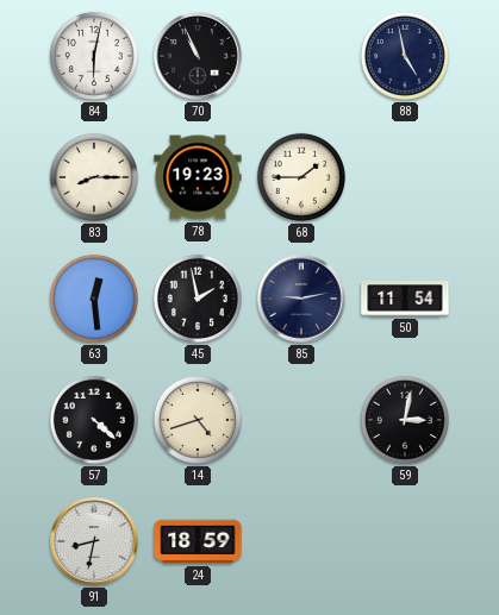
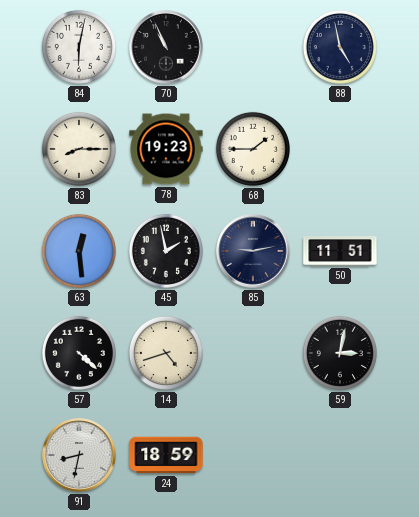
50: 11:54 -> 11:51 (340, 251)
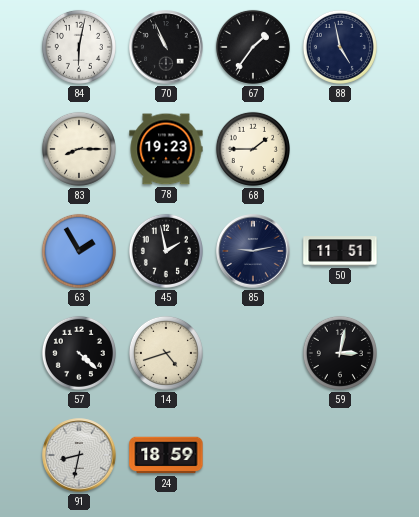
67: none -> 1:36 (253, 47)
63: 12:29 -> 1:55 (79, 251)
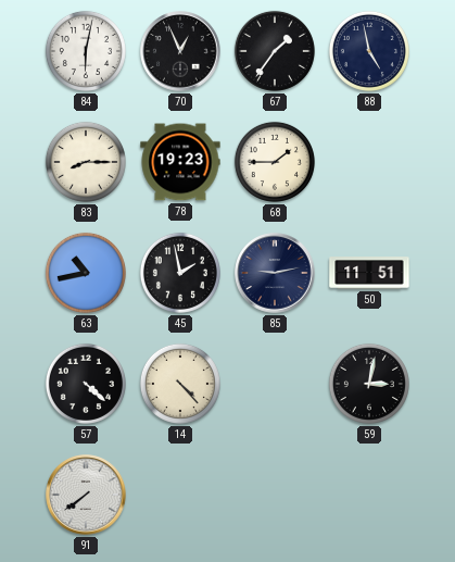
70: 10:56 -> 12:56 (180, 51)
63: 1:55 -> 10:43 (86, 273)
14: 4:42 -> 4:23 (180, 384)
91: 8:32 -> 7:39 (86, 495)
24: 18:59 -> none (166, 455)
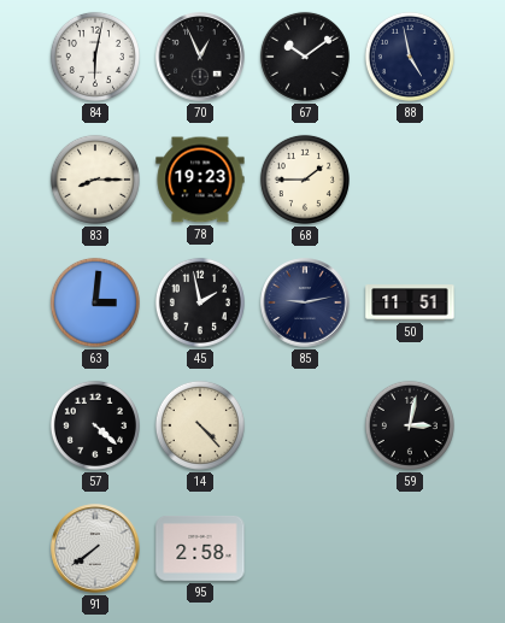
67: 1:36 -> 10:09 (305, 57)
63: 10:43 -> 3:01 (95, 302)
95: none -> 2:58 (200, 548)
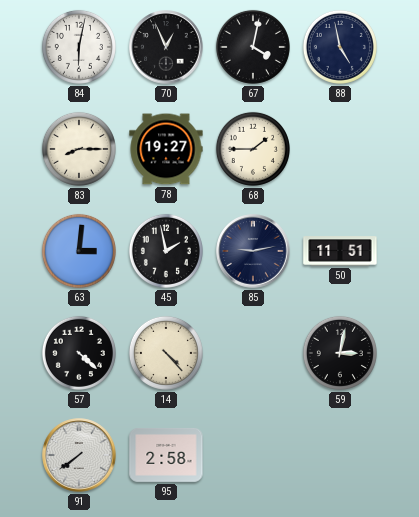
67: 10:09 -> 4:02 (253, 47)
78: 19:23 -> 19:27 (166, 149)
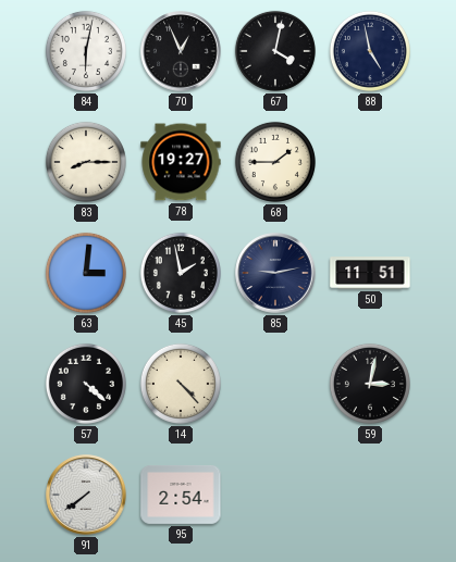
95: 2:58 -> 2:54 (181, 495)
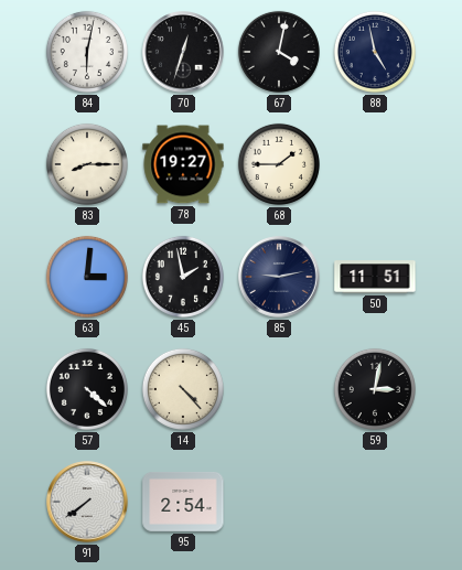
70: 12:56 -> 12:33 (183, 52)
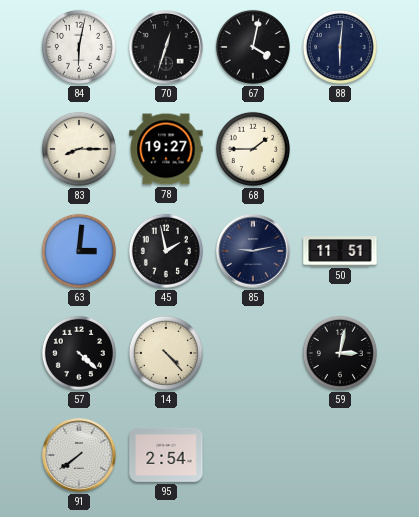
88: 4:58 -> 6:01 (340, 47)
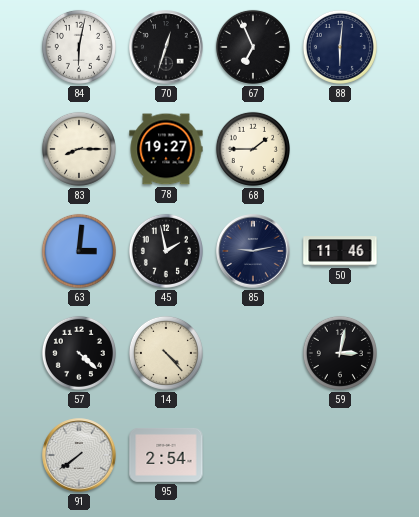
67: 4:02 -> 6:56 (253, 47)
50: 11:51 -> 11:46 (340, 251)
